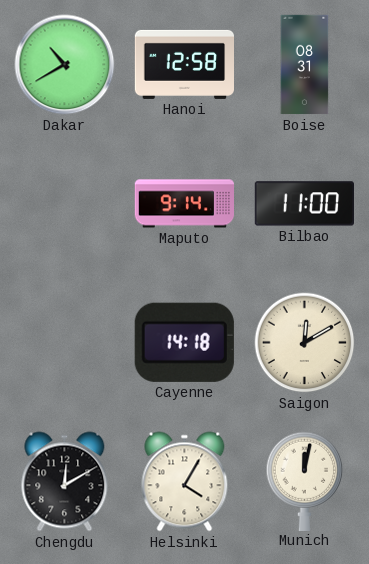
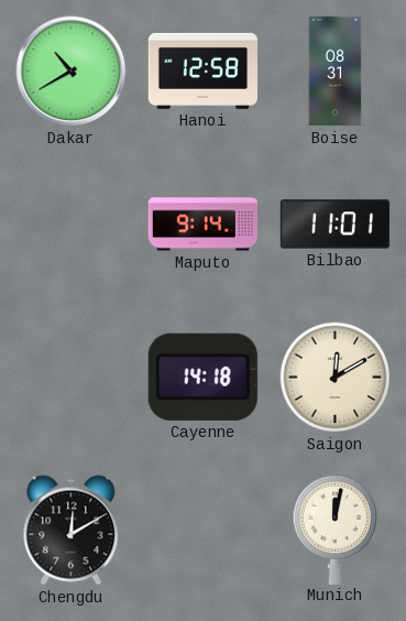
Bilbao: 11:00 -> 11:01 (334, 225)
Helsinki: 4:05 -> none (185, 482)
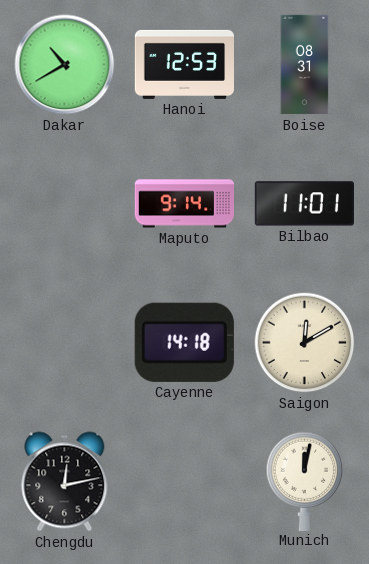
Hanoi: 12:58 -> 12:53 (184, 64)
Chengdu: 12:10 -> 12:13 (65, 482)
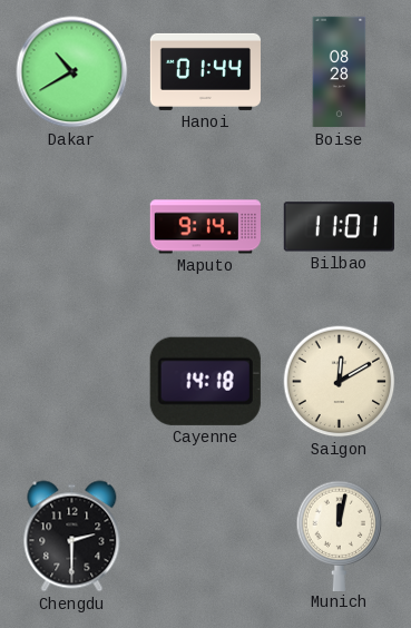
Hanoi: 12:53 -> 01:44 (205, 71)
Boise: 08:31 -> 08:28 (340, 72)
Chengdu: 12:13 -> 2:30 (72, 537)
